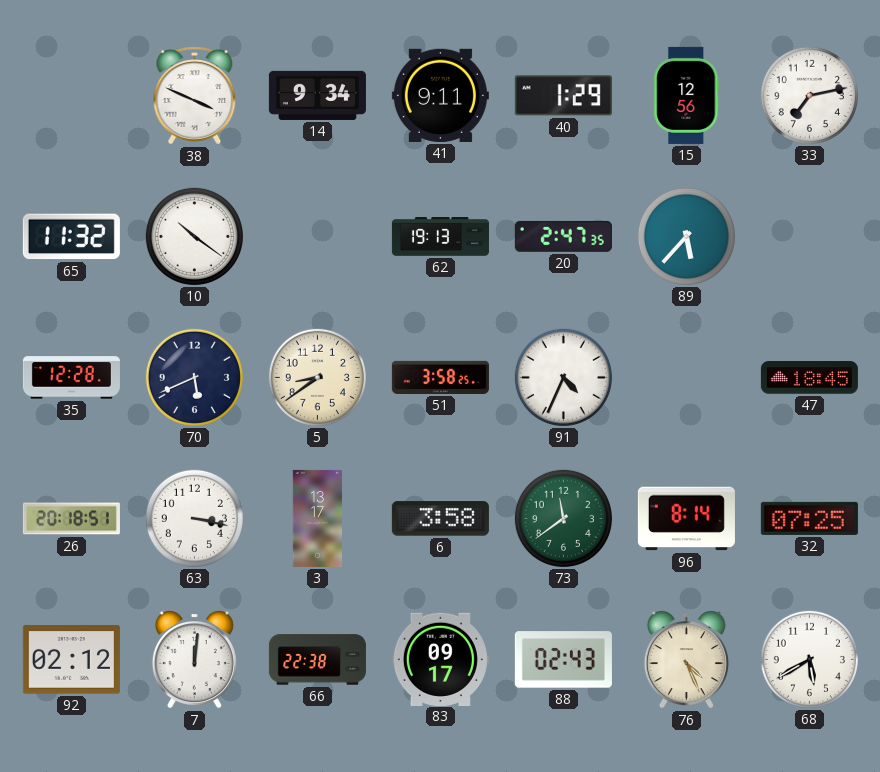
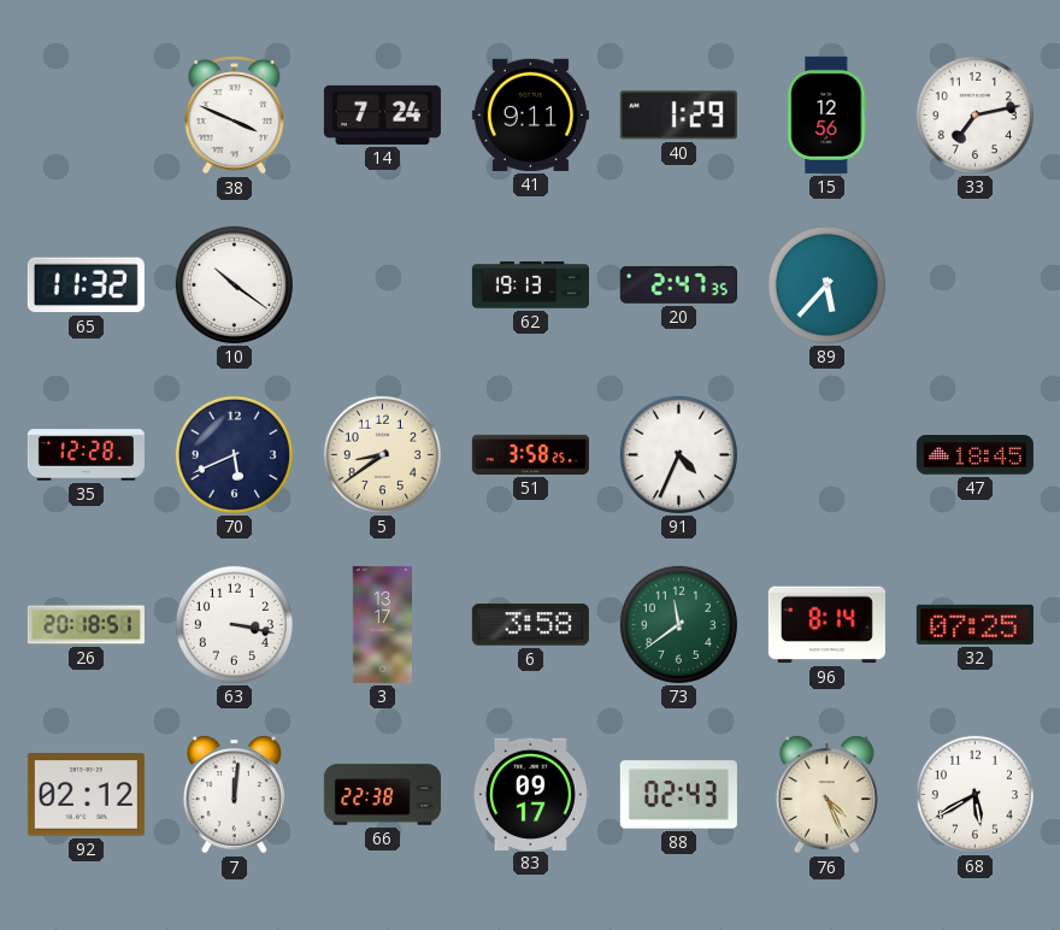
14: 9:34 -> 7:24 (382, 114)
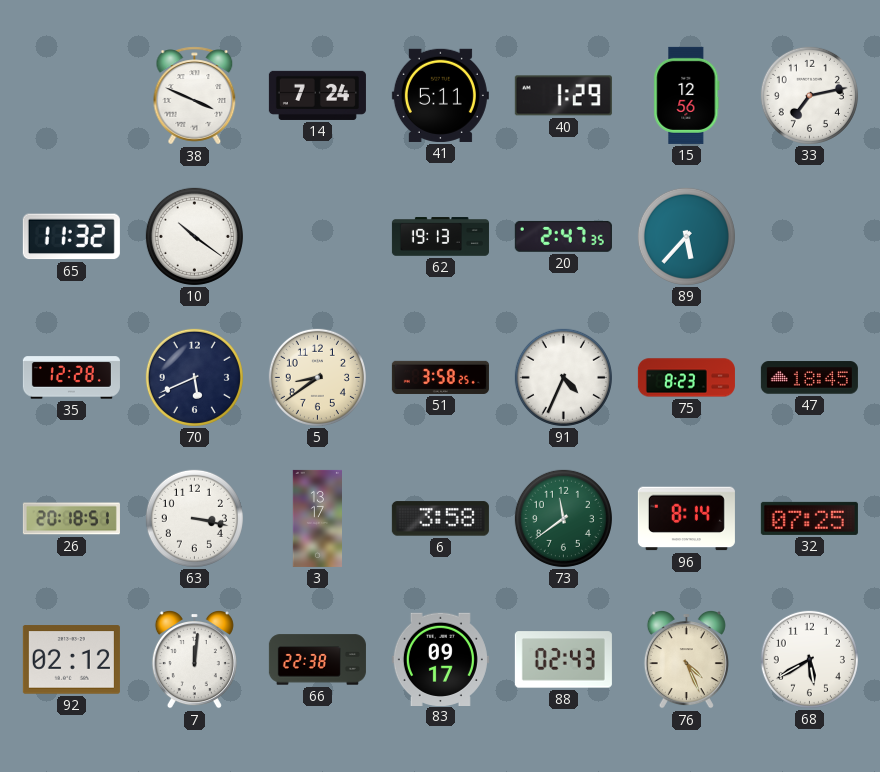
41: 9:11 -> 5:11 (440, 95)
75: none -> 8:23 (686, 378)
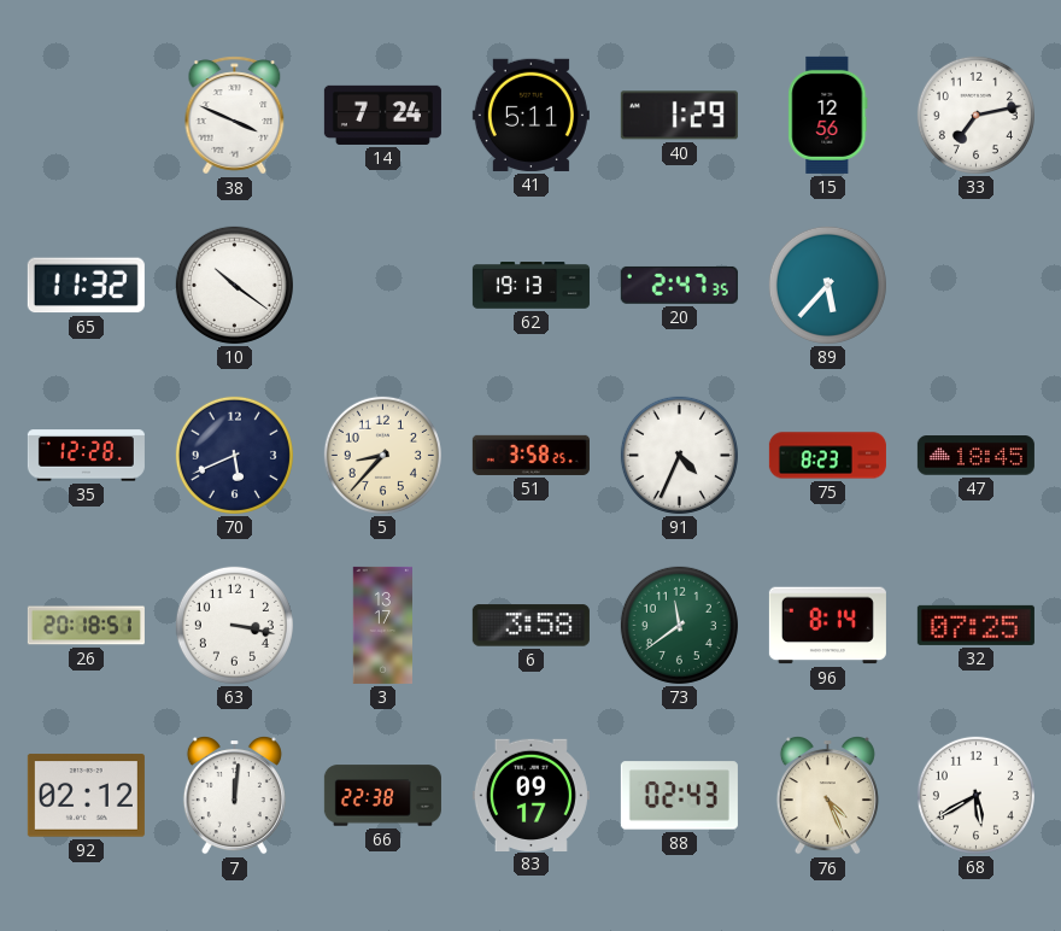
5: 8:39 -> 8:37 (382, 455)
